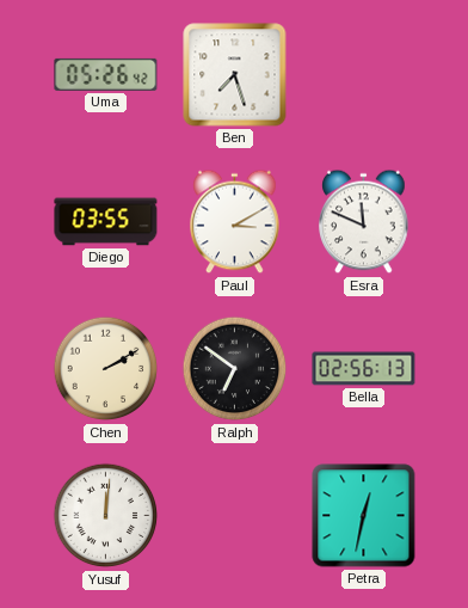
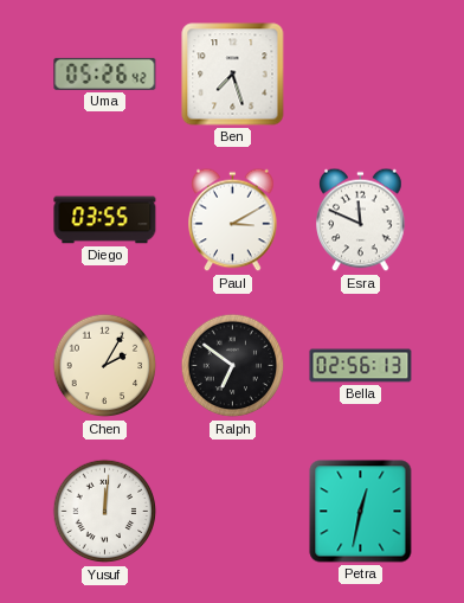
Chen: 2:10 -> 2:05 (105, 366)
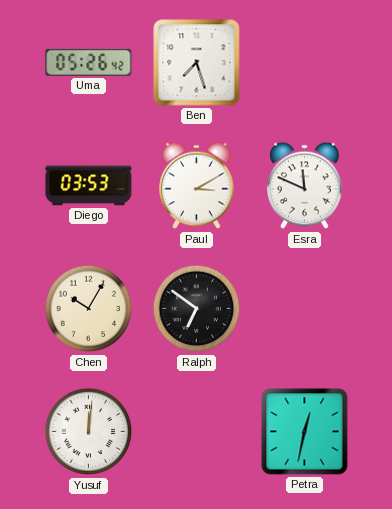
Diego: 03:55 -> 03:53 (89, 186)
Chen: 2:05 -> 10:05 (89, 309)
Bella: 02:56 -> none (361, 366)
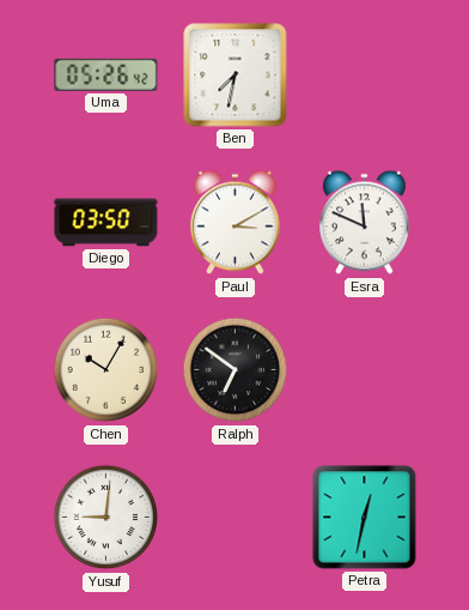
Ben: 7:27 -> 7:32 (236, 76)
Diego: 03:53 -> 03:50 (106, 223)
Yusuf: 12:01 -> 9:01 (106, 518)
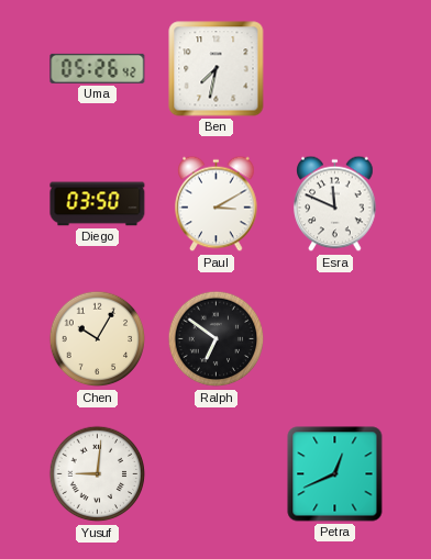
Petra: 12:32 -> 12:41 (335, 474)
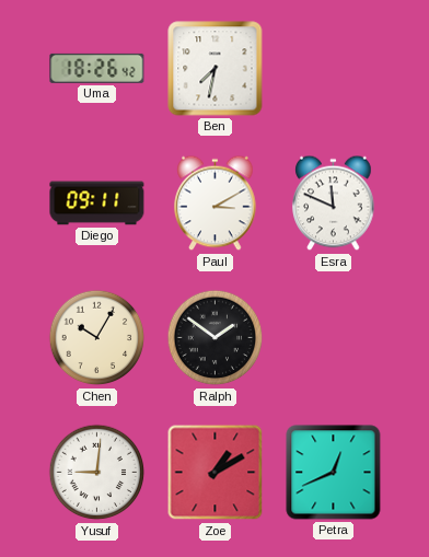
Uma: 05:26 -> 18:26 (97, 68)
Diego: 03:50 -> 09:11 (97, 204)
Ralph: 6:51 -> 1:51 (216, 338)
Zoe: none -> 1:10 (216, 473)
